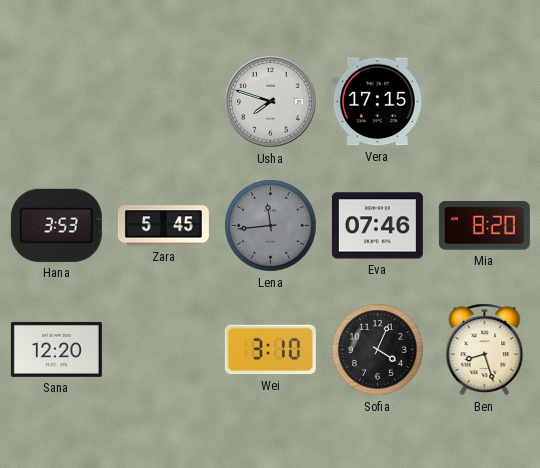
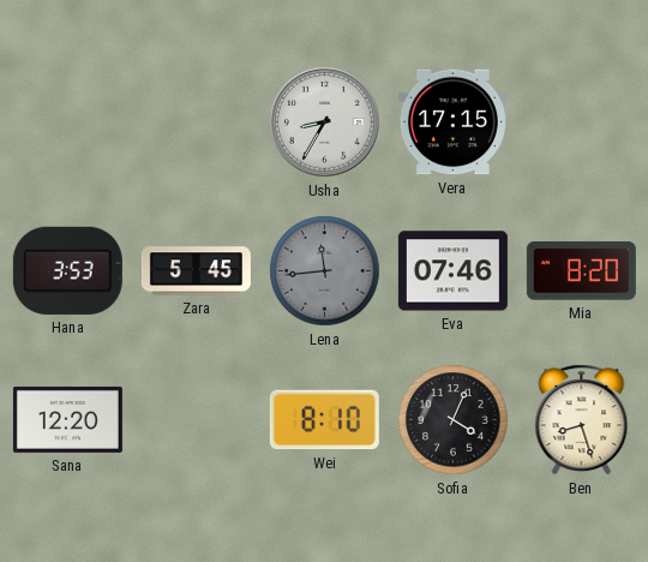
Usha: 7:48 -> 8:35 (325, 122)
Wei: 3:10 -> 8:10 (324, 420)
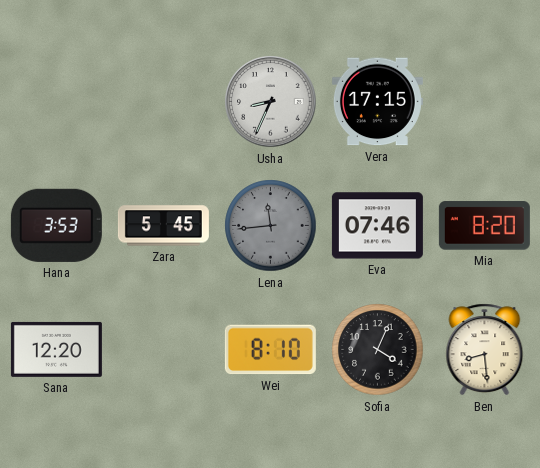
Usha: 8:35 -> 8:34 (271, 102)
Ben: 8:27 -> 8:29 (485, 350)
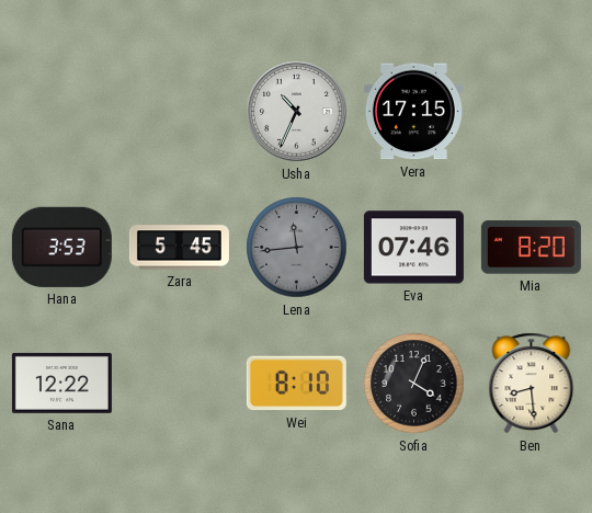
Usha: 8:34 -> 10:34 (297, 112)
Sana: 12:20 -> 12:22 (61, 383)
